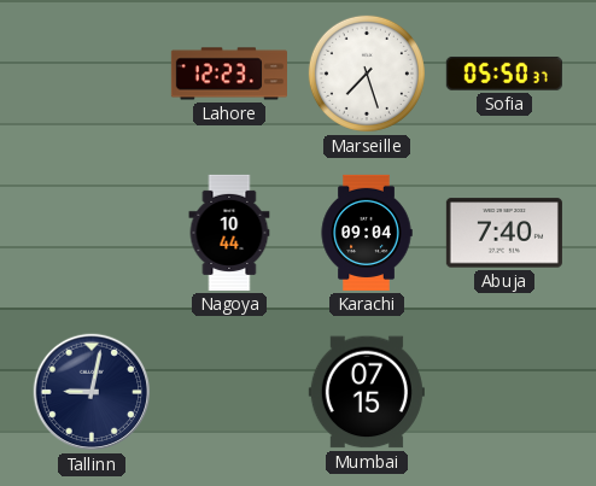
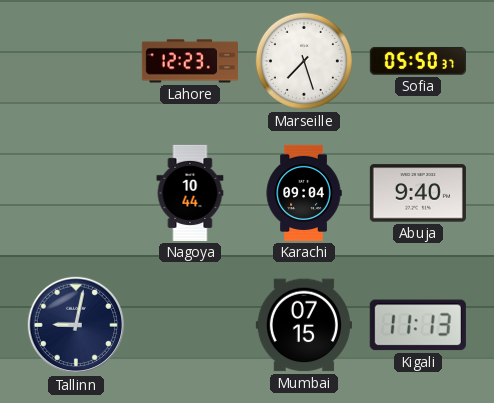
Abuja: 7:40 -> 9:40 (418, 193)
Kigali: none -> 11:13 (418, 325)
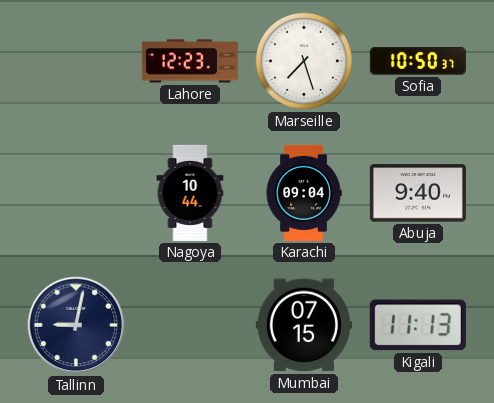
Sofia: 05:50 -> 10:50 (418, 61)
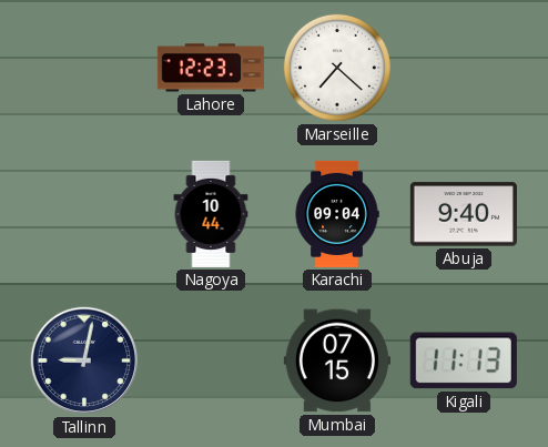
Marseille: 7:27 -> 7:22 (337, 68)
Sofia: 10:50 -> none (418, 61)
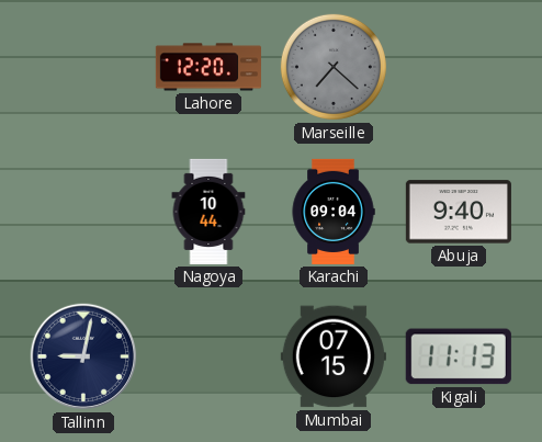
Lahore: 12:23 -> 12:20 (208, 67)
Marseille dial: white -> grey (334, 67)
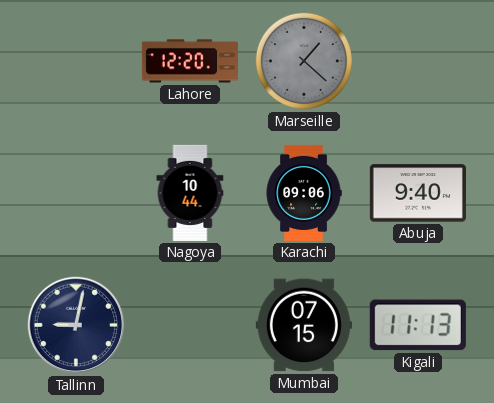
Marseille: 7:22 -> 1:22 (304, 61)
Karachi: 09:04 -> 09:06 (304, 193)
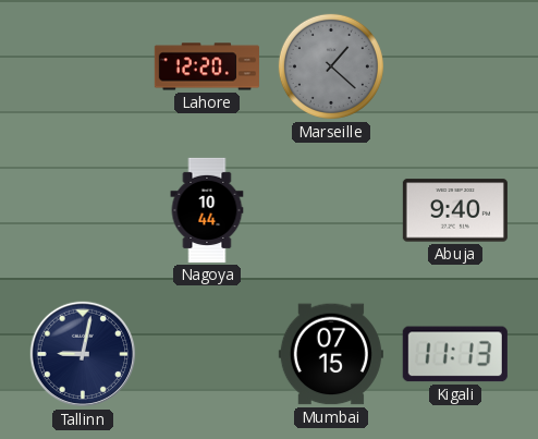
Karachi: 09:06 -> none (304, 193)
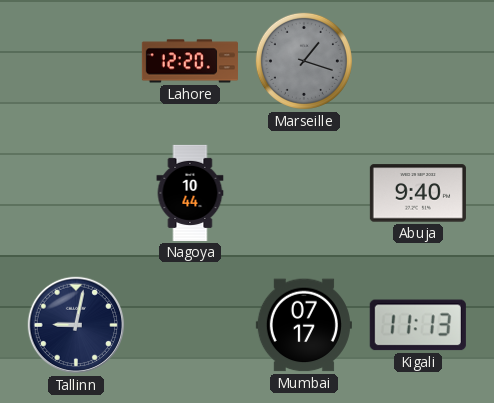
Marseille: 1:22 -> 1:18 (304, 61)
Mumbai: 07:15 -> 07:17 (304, 325)
